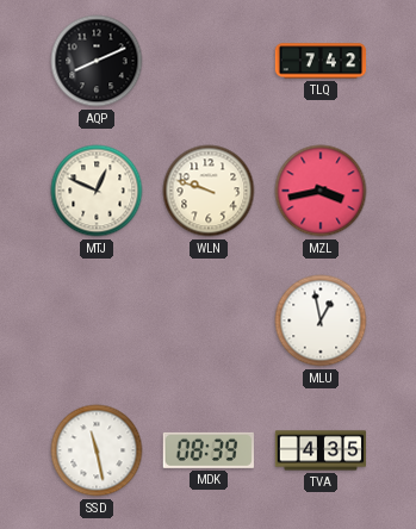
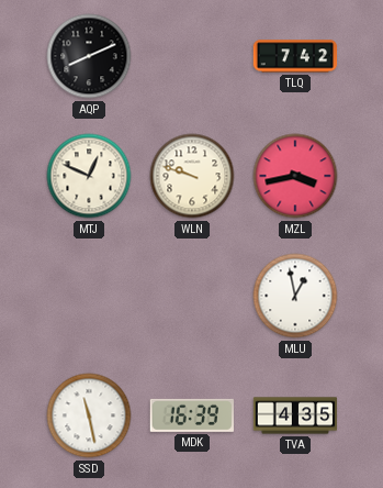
MDK: 08:39 -> 16:39 (192, 415)
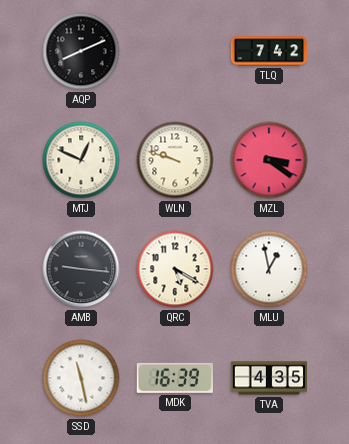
MZL: 3:43 -> 3:21 (269, 160)
AMB: none -> 9:16 (81, 269)
QRC: none -> 5:20 (175, 269)
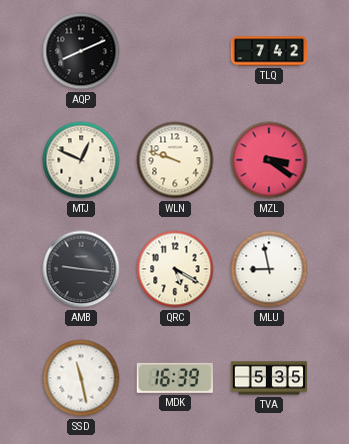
MLU: 12:58 -> 8:58 (269, 269)
TVA: 4:35 -> 5:35 (269, 378)
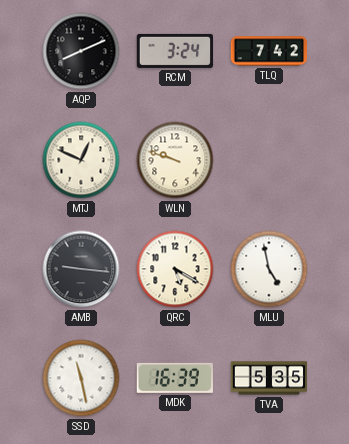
RCM: none -> 3:24 (175, 51)
MZL: 3:21 -> none (269, 160)
MLU: 8:58 -> 4:58 (269, 269)
